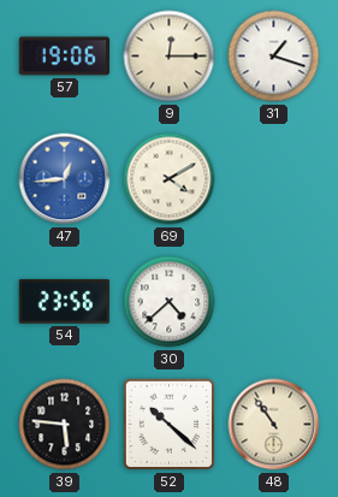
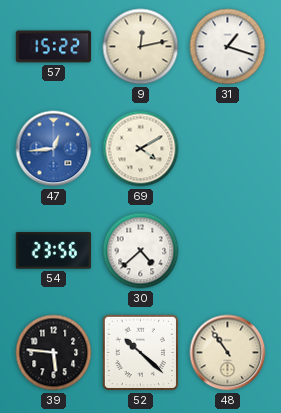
57: 19:06 -> 15:22 (54, 47)
9: 12:15 -> 12:13 (141, 47)
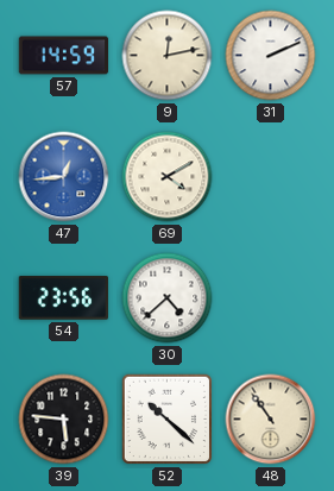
57: 15:22 -> 14:59 (64, 56)
31: 1:18 -> 2:11 (271, 56)
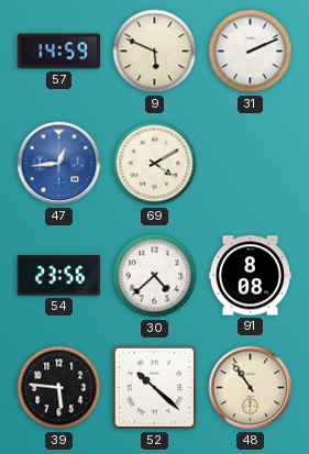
9: 12:13 -> 5:49 (155, 52)
91: none -> 8:08 (250, 276)
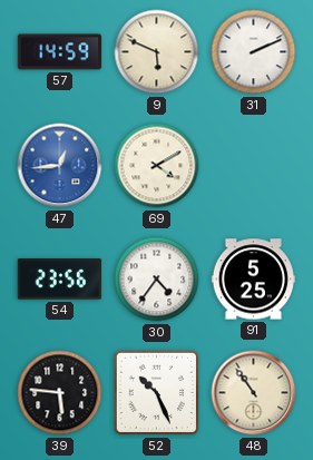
30: 4:38 -> 4:36 (157, 280)
91: 8:08 -> 5:25 (253, 280)
52: 10:22 -> 10:26 (157, 393)
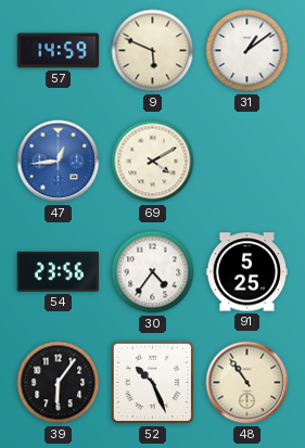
31: 2:11 -> 1:09 (247, 51)
39: 5:46 -> 6:06 (59, 383)
